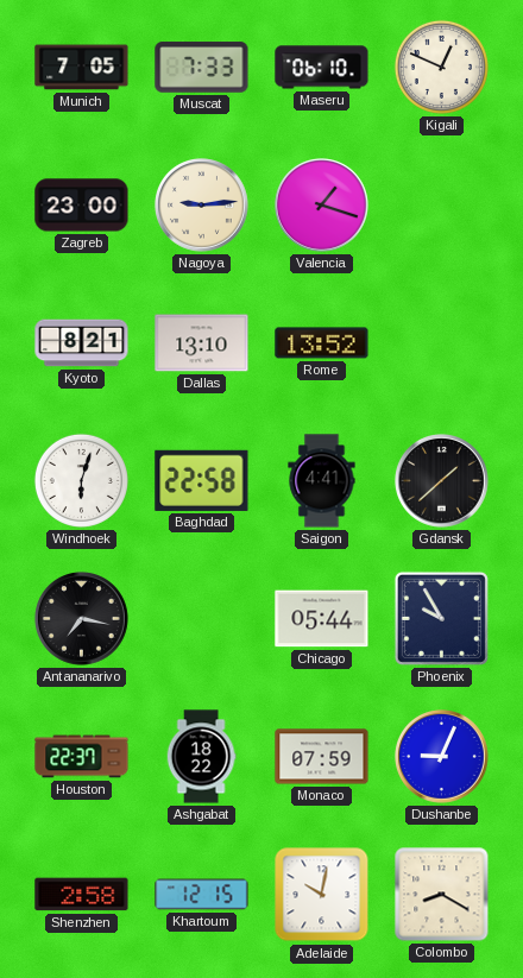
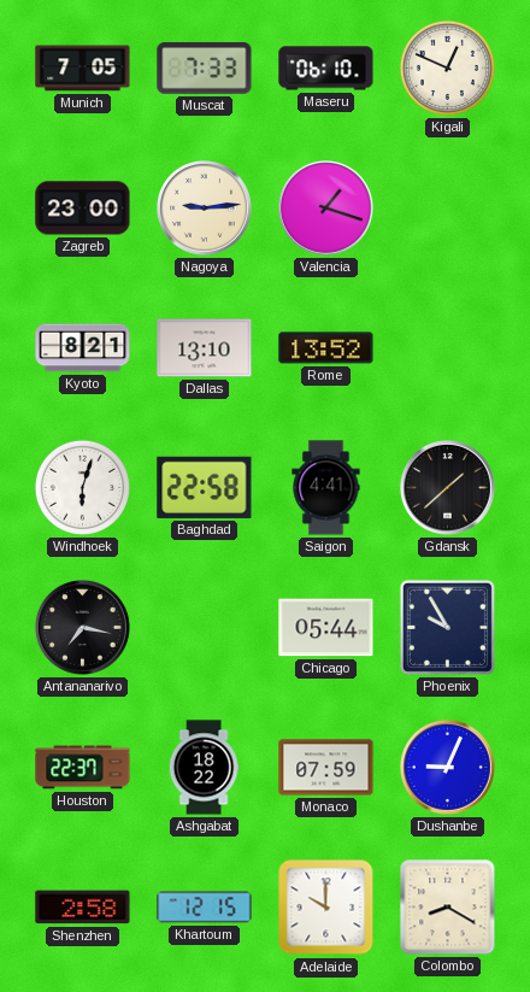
Adelaide: 10:02 -> 10:00 (326, 908)
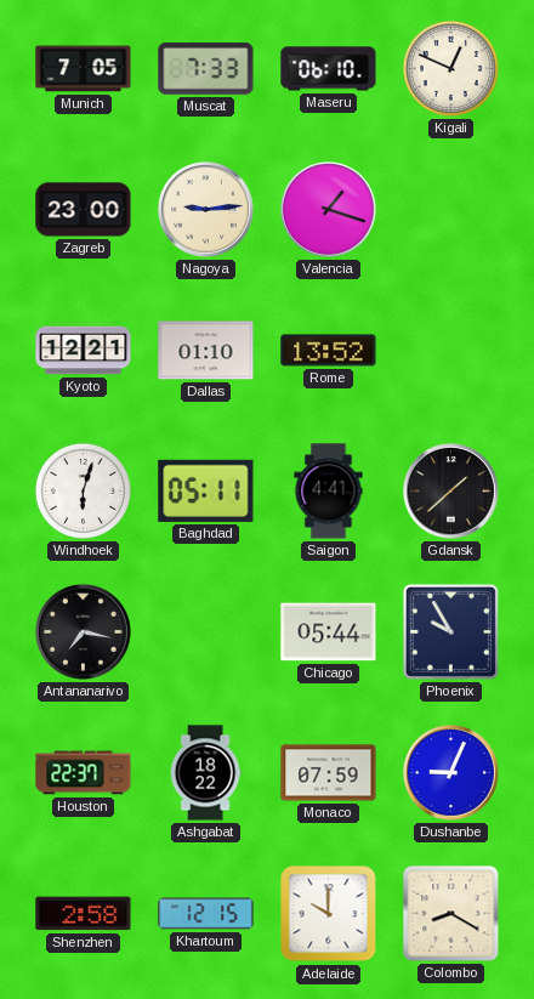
Kyoto: 8:21 -> 12:21 (84, 351)
Dallas: 13:10 -> 01:10 (206, 351)
Baghdad: 22:58 -> 05:11 (206, 490)
